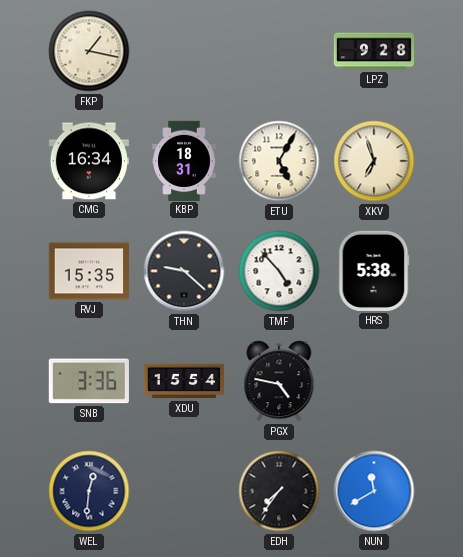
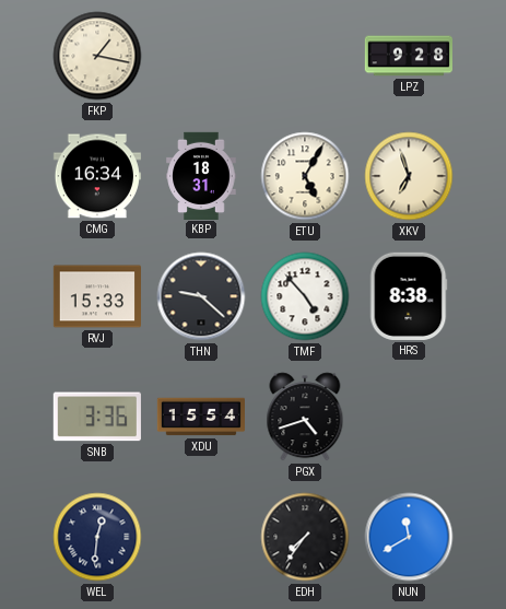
RVJ: 15:35 -> 15:33 (96, 296)
HRS: 5:38 -> 8:38 (409, 296)
PGX: 4:47 -> 4:42 (305, 417)
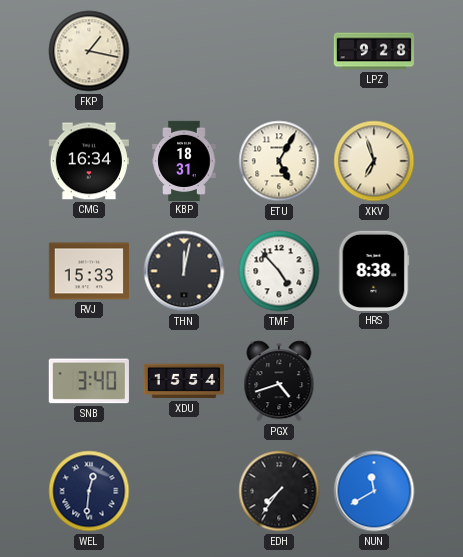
THN: 9:22 -> 12:02 (184, 271)
SNB: 3:36 -> 3:40 (89, 381)
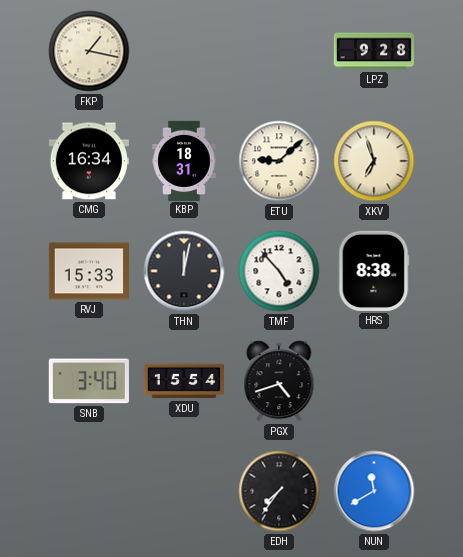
ETU: 5:05 -> 9:08 (279, 161)
WEL: 12:31 -> none (89, 491)
